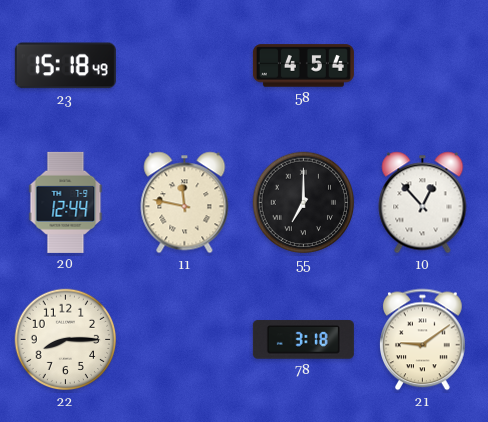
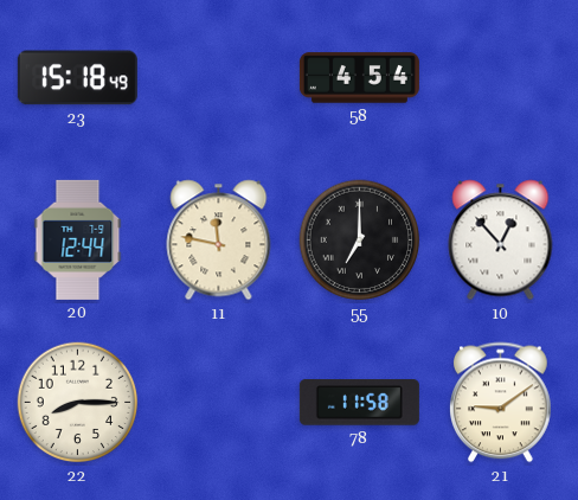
78: 3:18 -> 11:58 (359, 403)
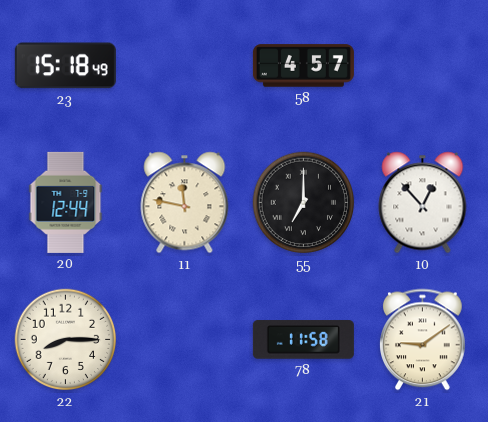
58: 4:54 -> 4:57 (303, 66)
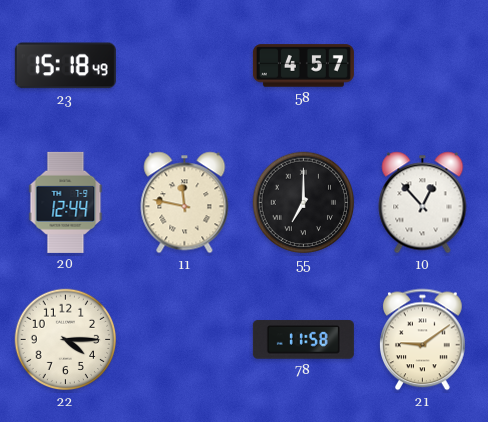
22: 8:15 -> 4:15 (66, 340)
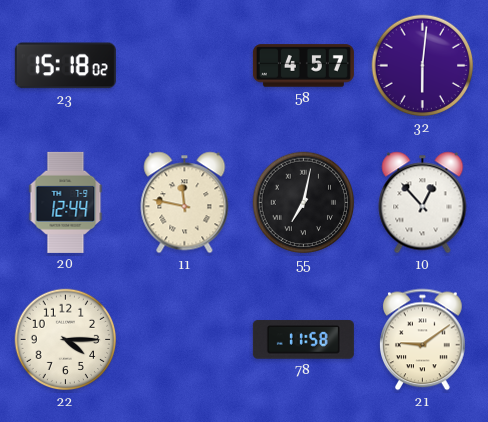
23: 15:18:49 -> 15:18:02 (65, 66)
32: none -> 6:01 (423, 66)
55: 7:00 -> 7:02 (304, 203)
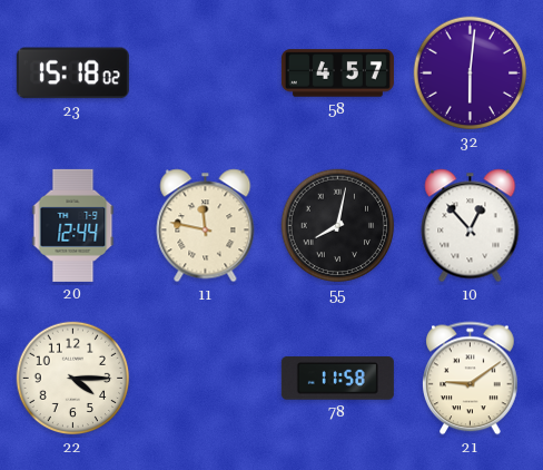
55: 7:02 -> 8:02 (338, 226)
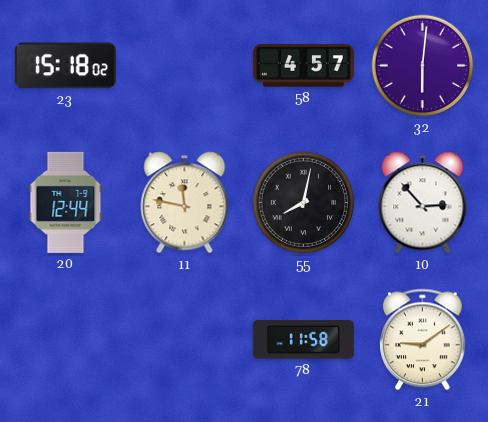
10: 12:53 -> 2:53 (423, 203)
22: 4:15 -> none (73, 379)
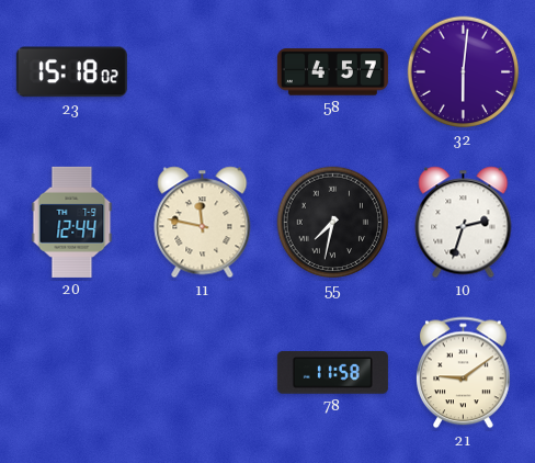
55: 8:02 -> 7:32 (333, 223)
10: 2:53 -> 2:33 (464, 223)
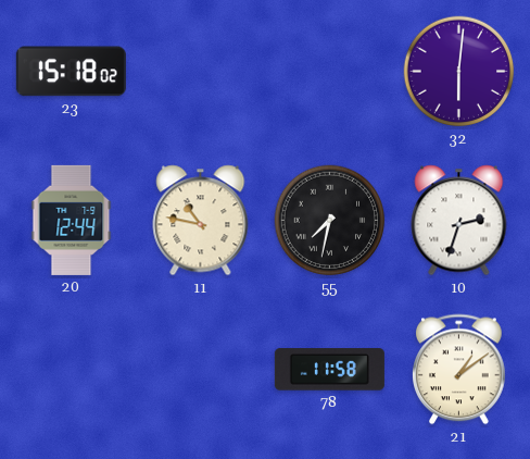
58: 4:57 -> none (332, 72)
11: 11:47 -> 10:47 (201, 221)
21: 9:09 -> 1:09 (459, 370)
